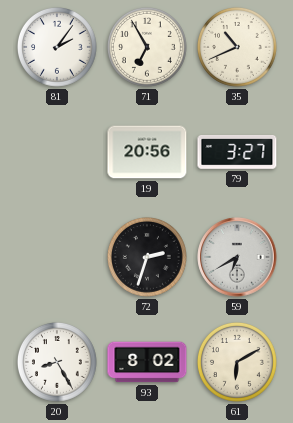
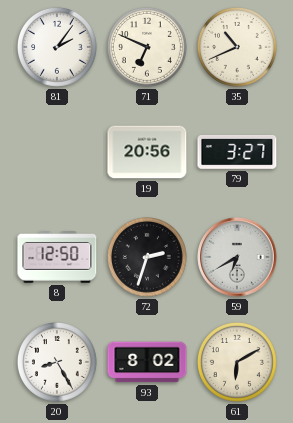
71: 6:55 -> 6:49 (147, 47)
8: none -> 12:50 (57, 257)
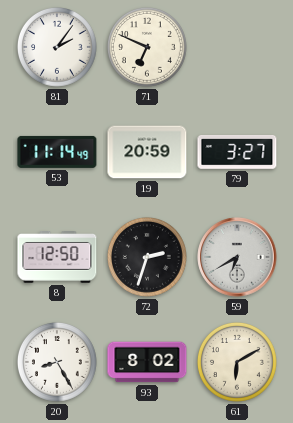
35: 10:41 -> none (237, 47)
53: none -> 11:14 (57, 152)
19: 20:56 -> 20:59 (147, 152)
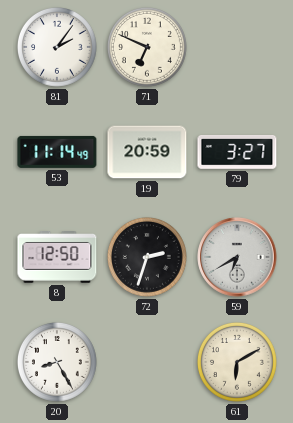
93: 8:02 -> none (147, 362)
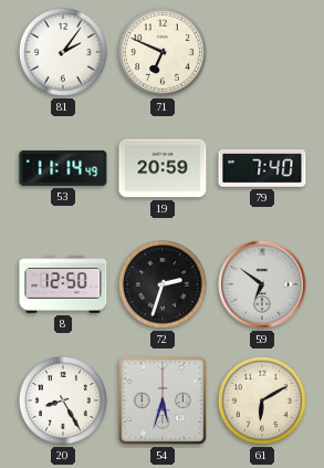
79: 3:27 -> 7:40 (262, 169)
59: 6:40 -> 6:51 (262, 284)
54: none -> 5:33 (163, 401)
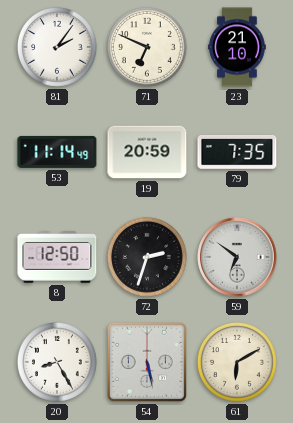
23: none -> 21:10 (237, 47)
79: 7:40 -> 7:35 (237, 153)
54: 5:33 -> 5:28 (147, 362)
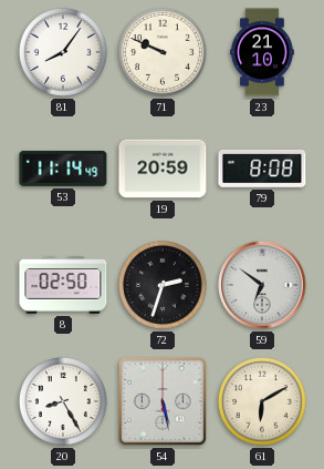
81: 2:06 -> 8:06 (63, 52)
71: 6:49 -> 9:49 (163, 52)
79: 7:35 -> 8:08 (262, 170)
8: 12:50 -> 02:50 (63, 285)
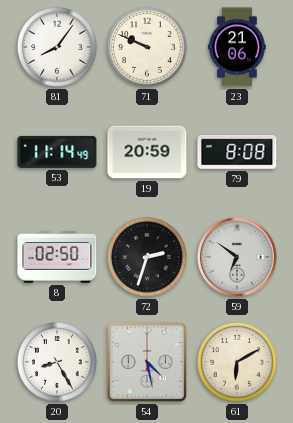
23: 21:10 -> 21:06 (237, 47)
54: 5:28 -> 4:28 (147, 362)
